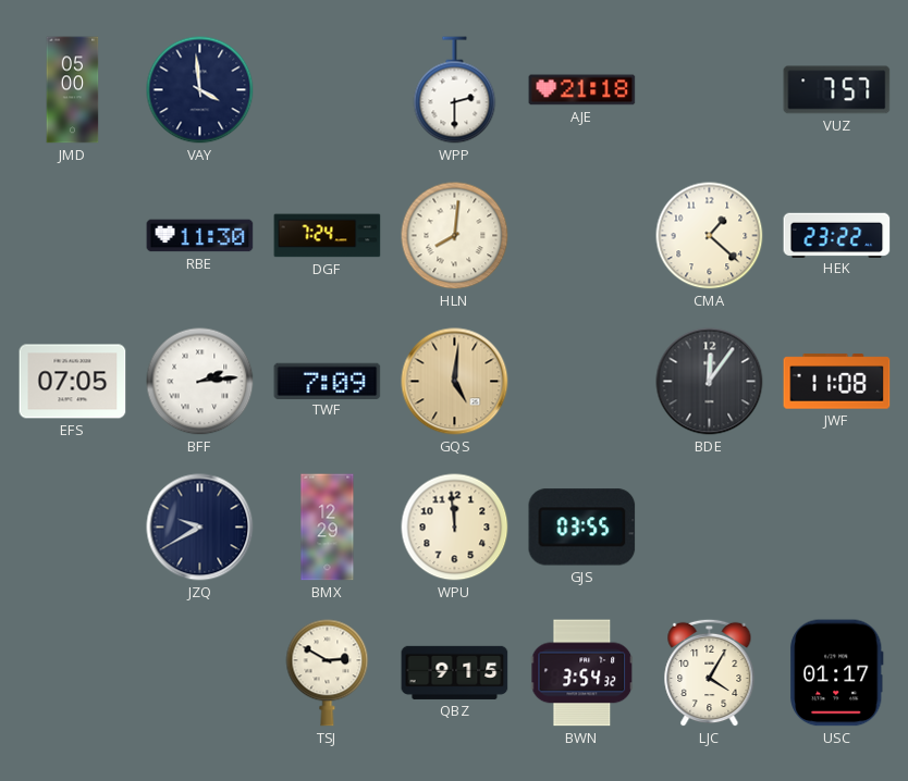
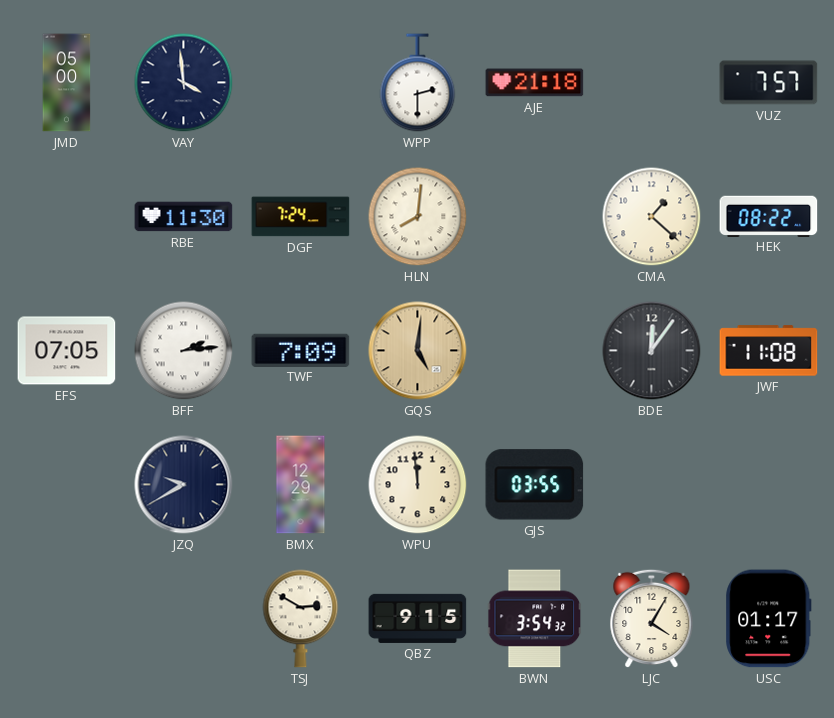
HEK: 23:22 -> 08:22 (769, 216)
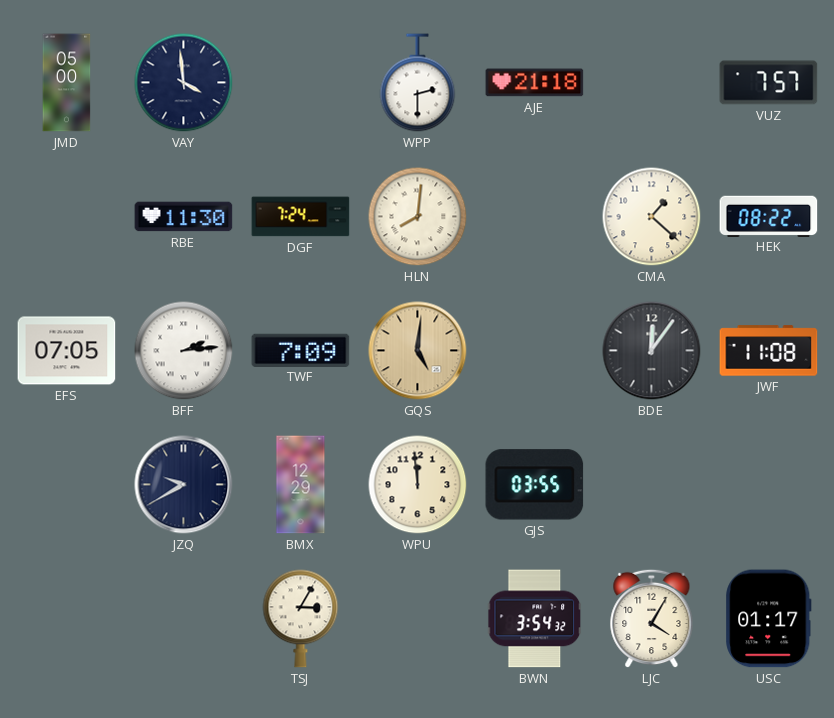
TSJ: 2:50 -> 3:05 (301, 619)
QBZ: 9:15 -> none (418, 618)
